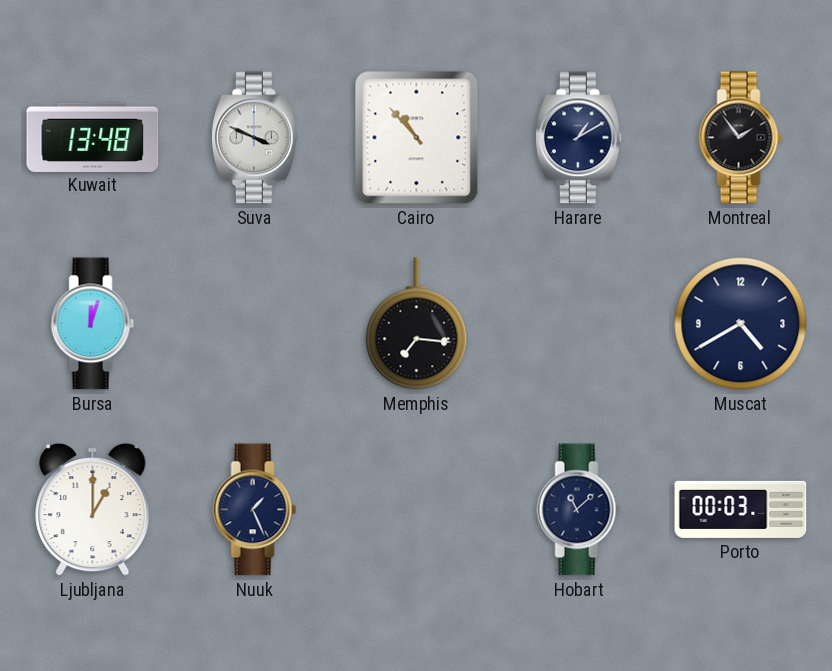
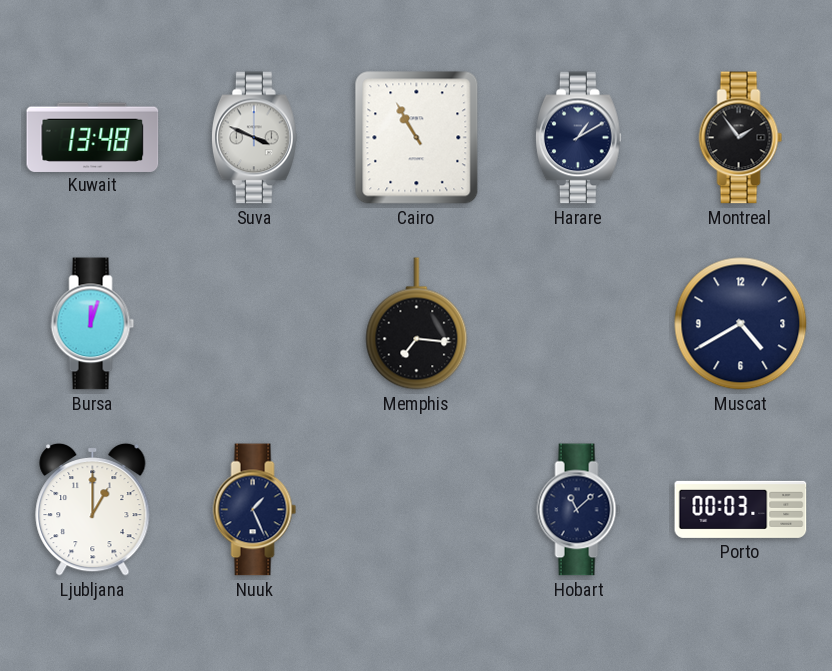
Cairo: 10:53 -> 10:55 (417, 138)
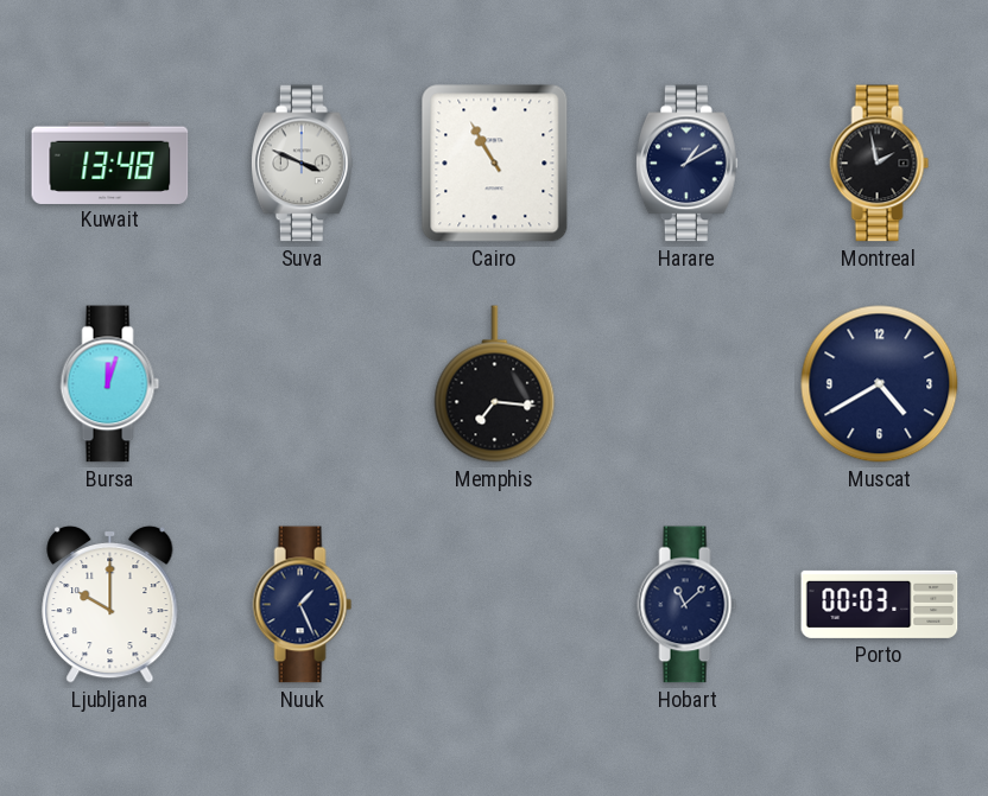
Montreal: 1:54 -> 1:58 (880, 164)
Ljubljana: 1:00 -> 10:00 (110, 604)
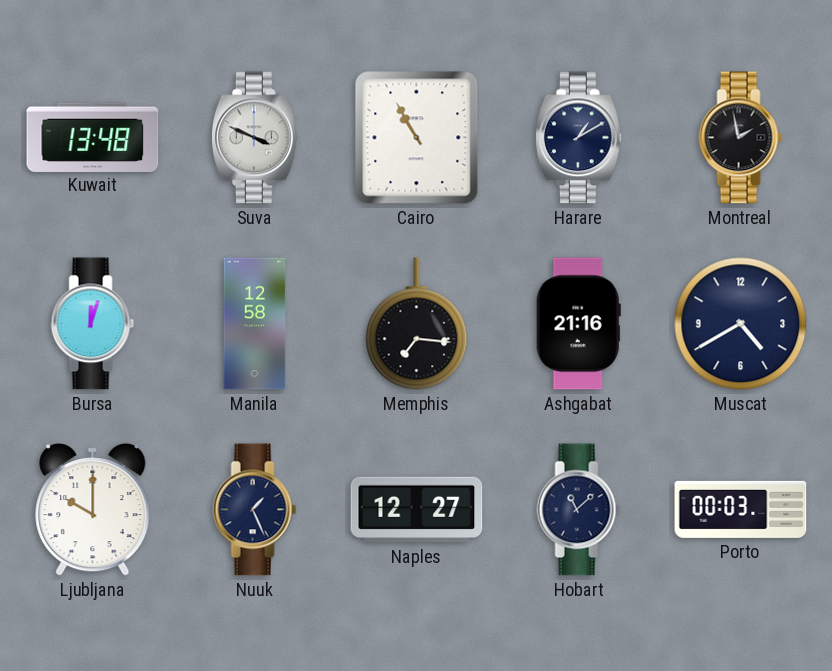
Manila: none -> 12:58 (255, 324)
Ashgabat: none -> 21:16 (578, 324)
Naples: none -> 12:27 (417, 510)
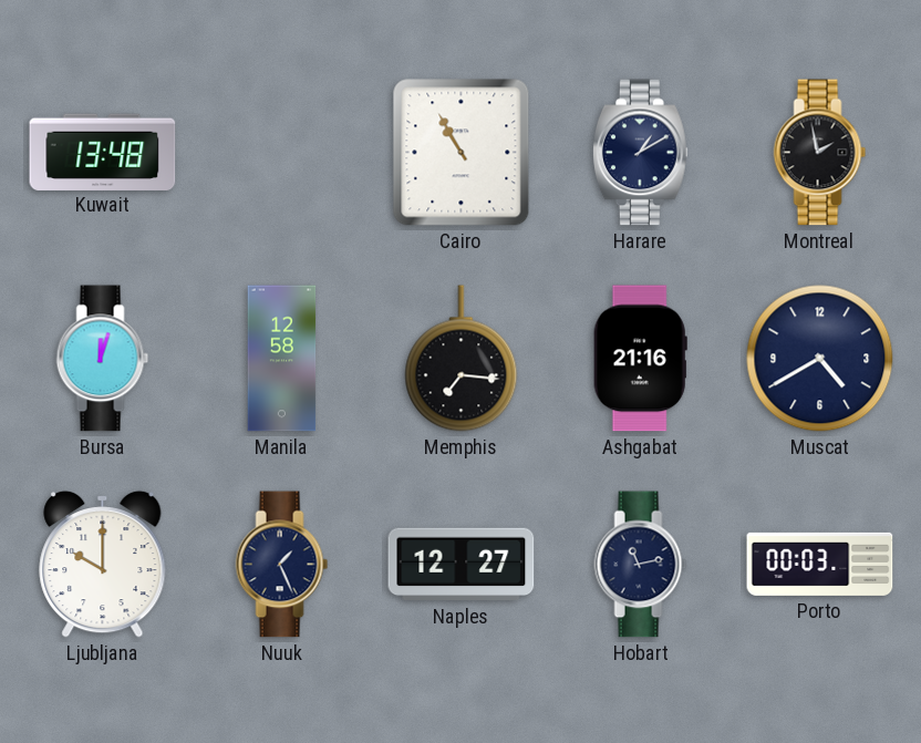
Suva: 3:49 -> none (254, 138)
Hobart: 11:08 -> 11:13 (641, 565)
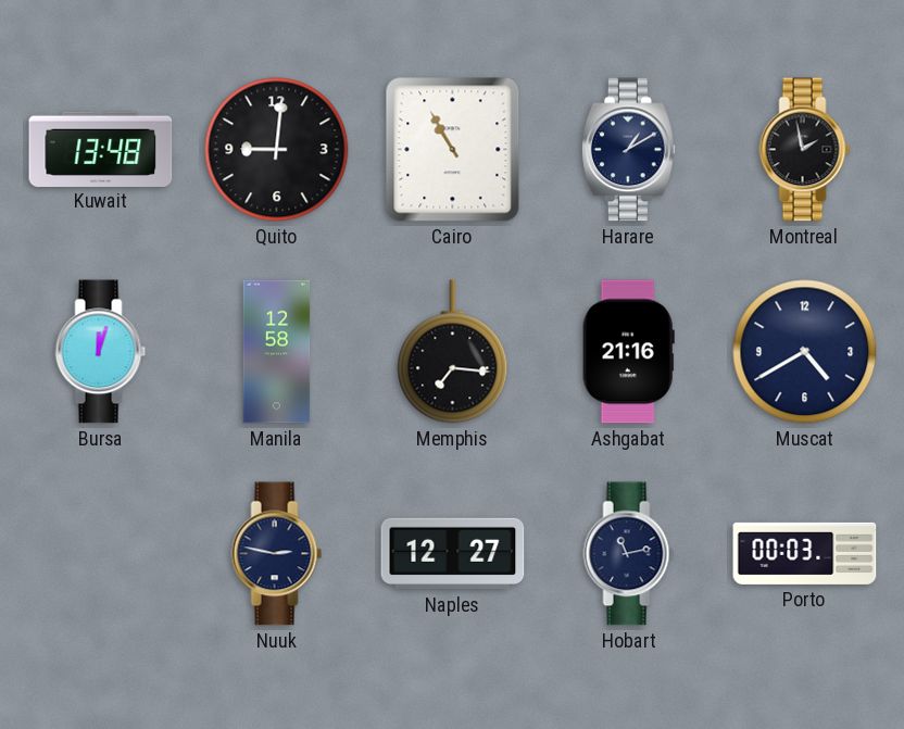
Quito: none -> 9:01 (277, 150)
Ljubljana: 10:00 -> none (103, 564)
Nuuk: 1:26 -> 2:47 (277, 554)
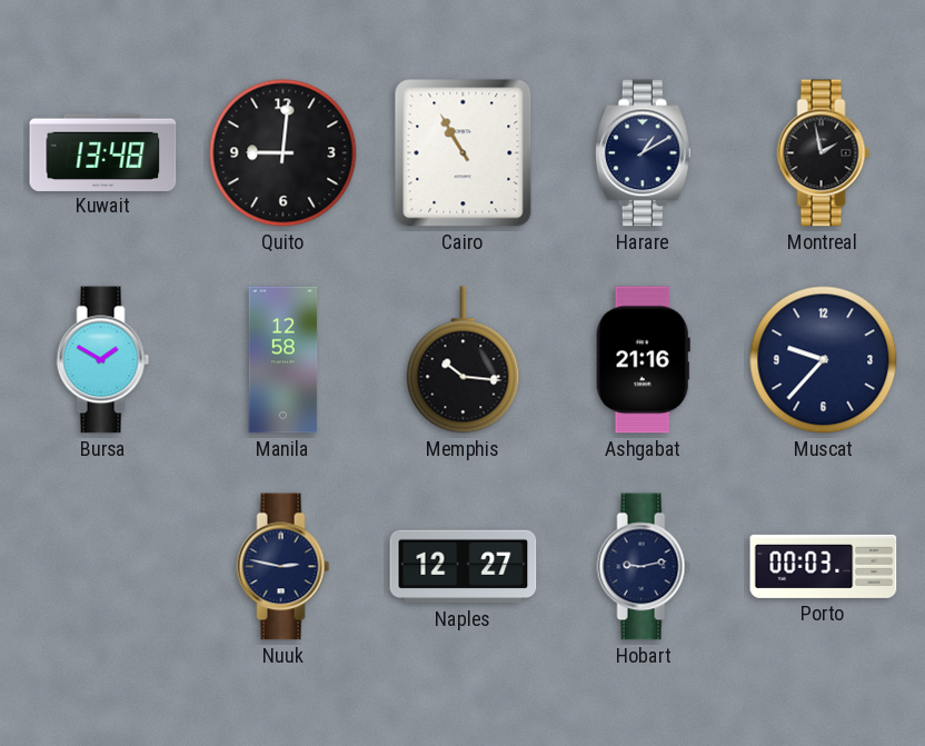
Bursa: 12:03 -> 1:50 (103, 360)
Memphis: 7:16 -> 10:16 (464, 360)
Muscat: 4:40 -> 9:37 (824, 360)
Hobart: 11:13 -> 9:13 (644, 567)
